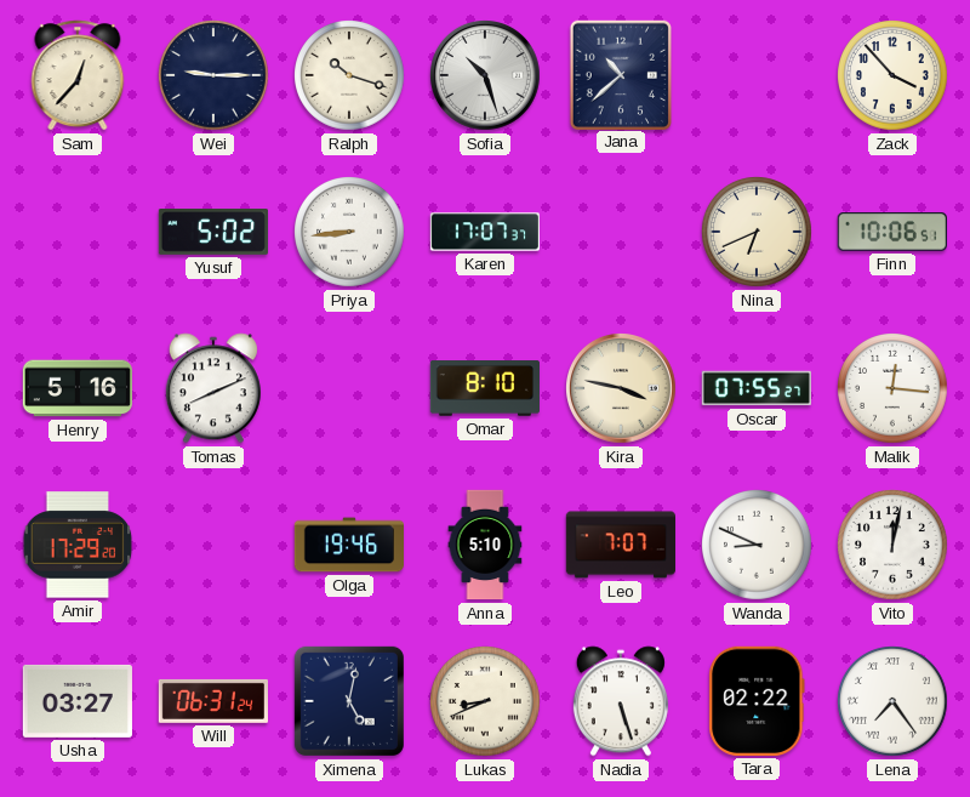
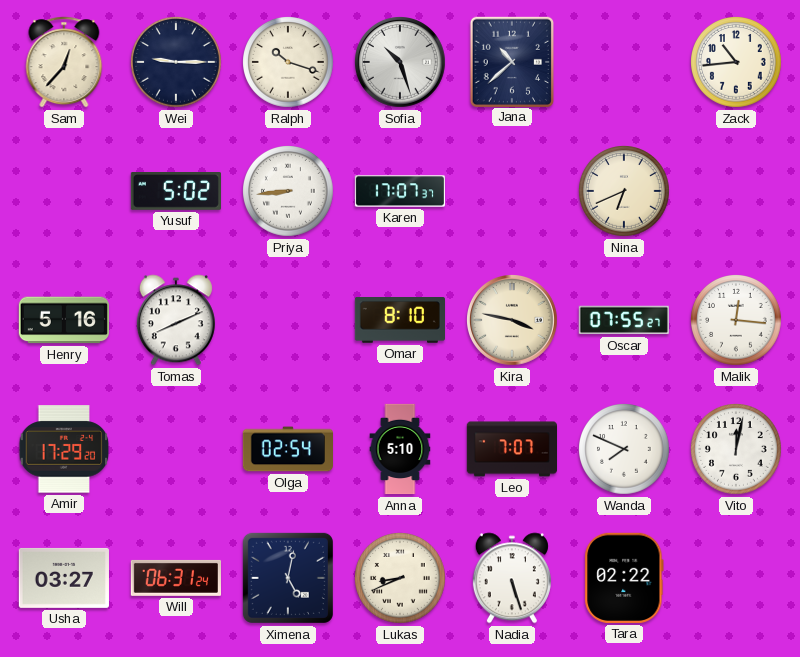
Zack: 3:53 -> 10:44 (737, 63)
Finn: 10:06 -> none (892, 233)
Olga: 19:46 -> 02:54 (287, 449)
Wanda: 8:49 -> 7:49 (625, 450)
Lena: 7:24 -> none (894, 702)
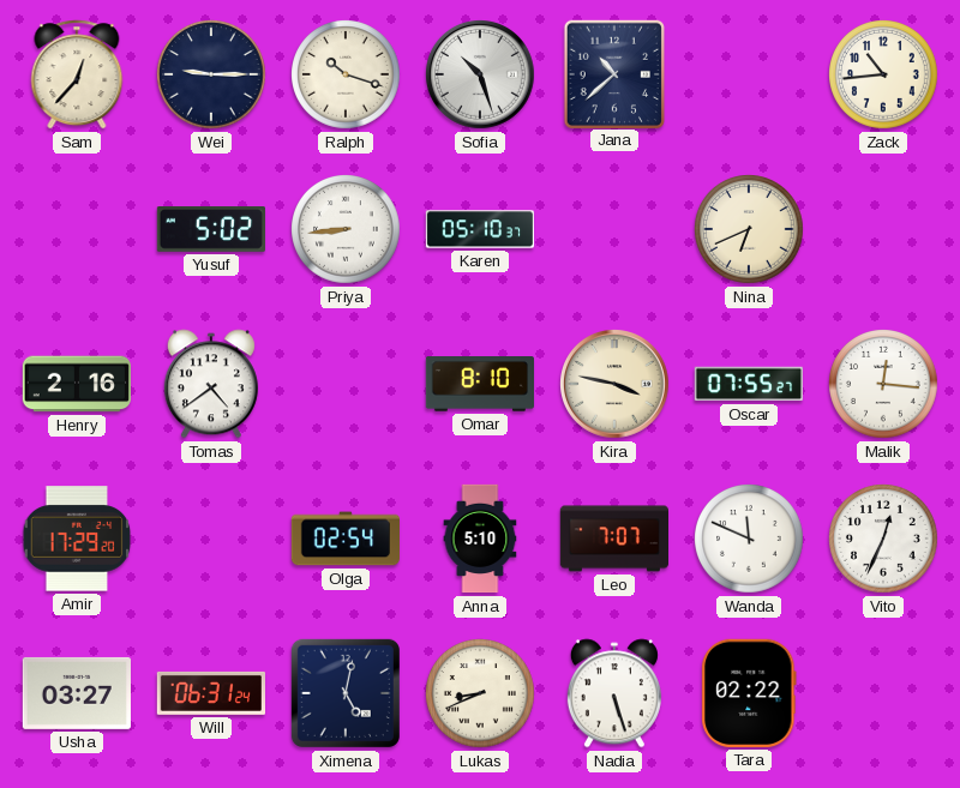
Karen: 17:07 -> 05:10 (479, 229)
Henry: 5:16 -> 2:16 (77, 384)
Tomas: 8:11 -> 4:39 (211, 384)
Wanda: 7:49 -> 11:49 (750, 540)
Vito: 12:02 -> 12:34 (884, 540)
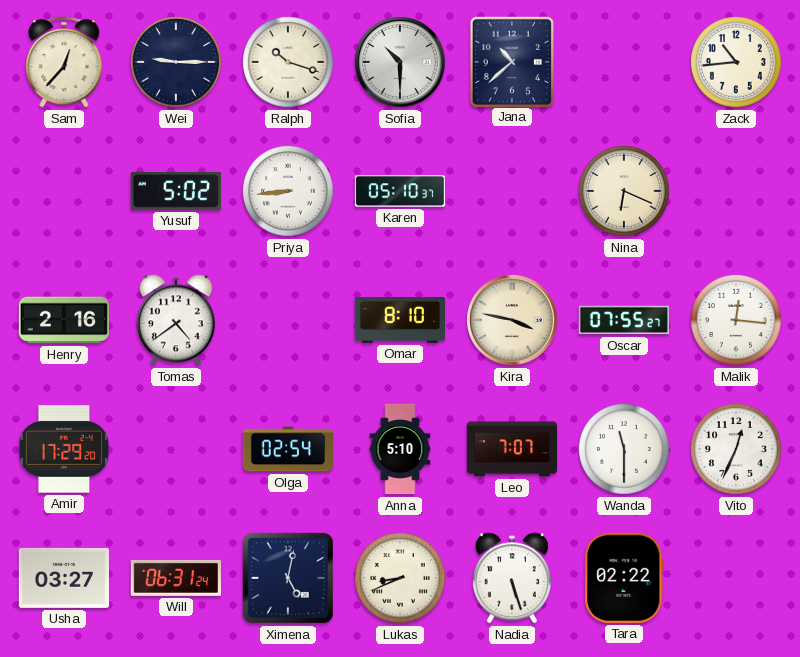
Sofia: 10:27 -> 10:30 (401, 63)
Nina: 6:41 -> 6:19 (625, 192)
Wanda: 11:49 -> 11:30 (625, 450)
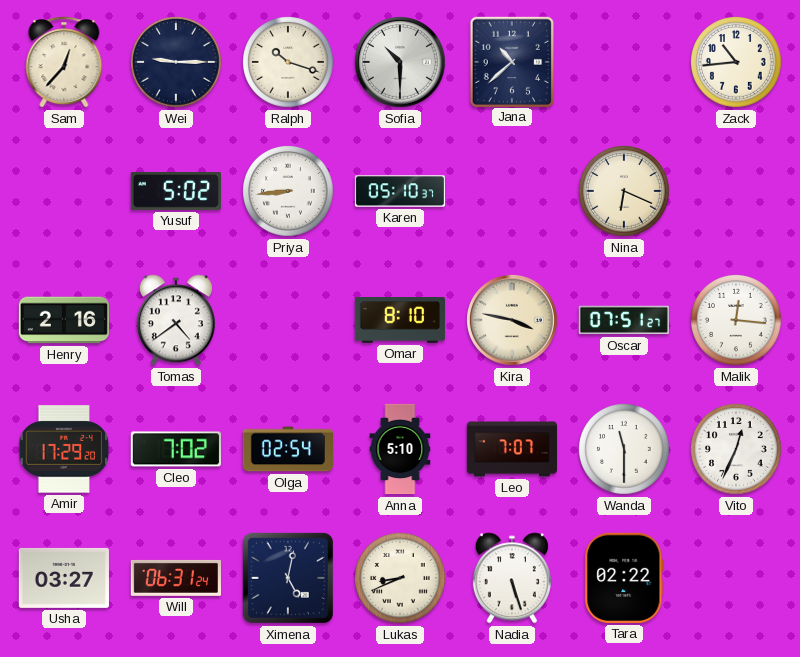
Oscar: 07:55 -> 07:51 (624, 320)
Cleo: none -> 7:02 (176, 449)
